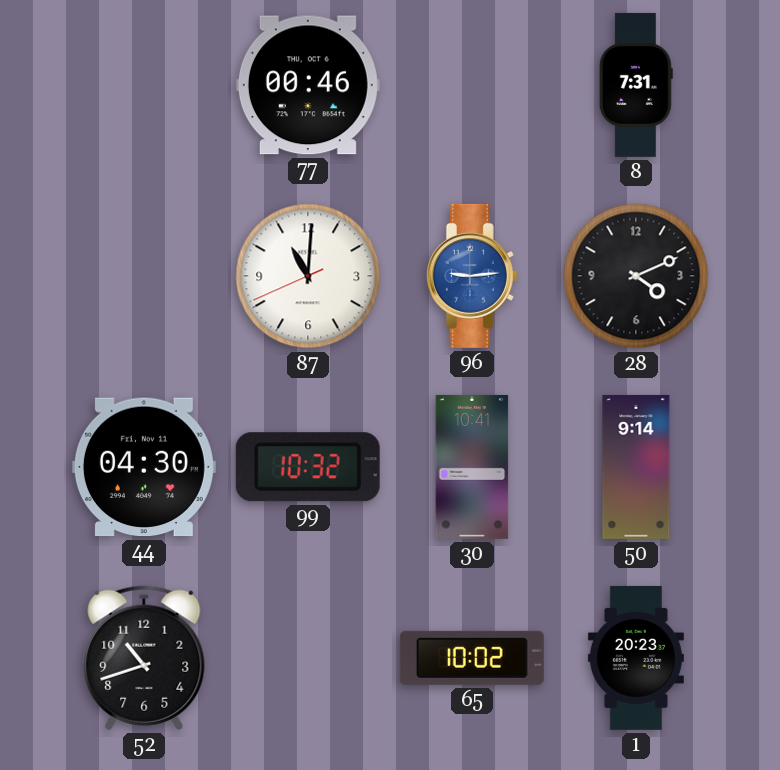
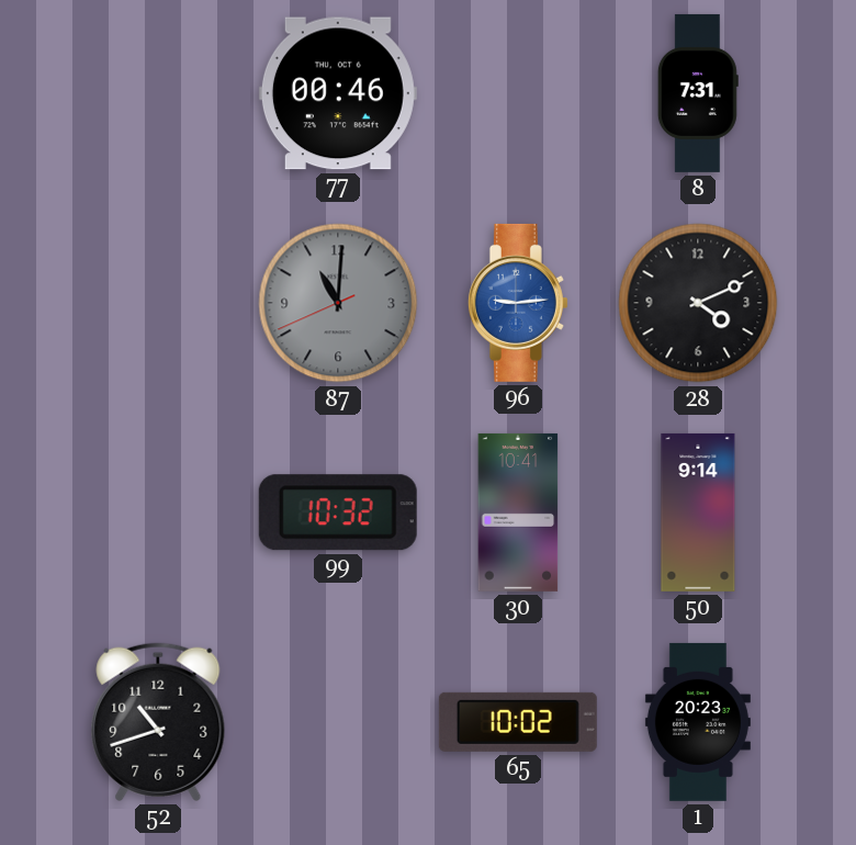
87 dial: white -> grey (338, 303)
44: 04:30 -> none (144, 467)
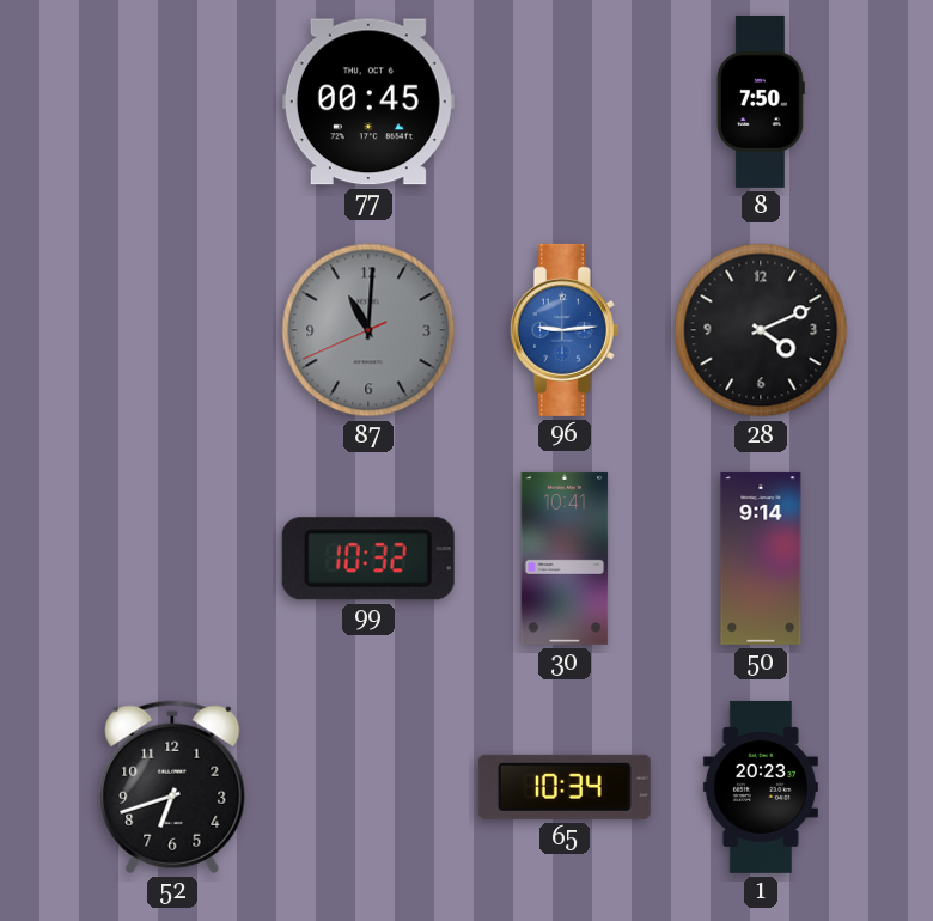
77: 00:46 -> 00:45 (368, 102)
8: 7:31 -> 7:50 (761, 102)
52: 10:42 -> 6:42 (172, 787)
65: 10:02 -> 10:34 (565, 787)
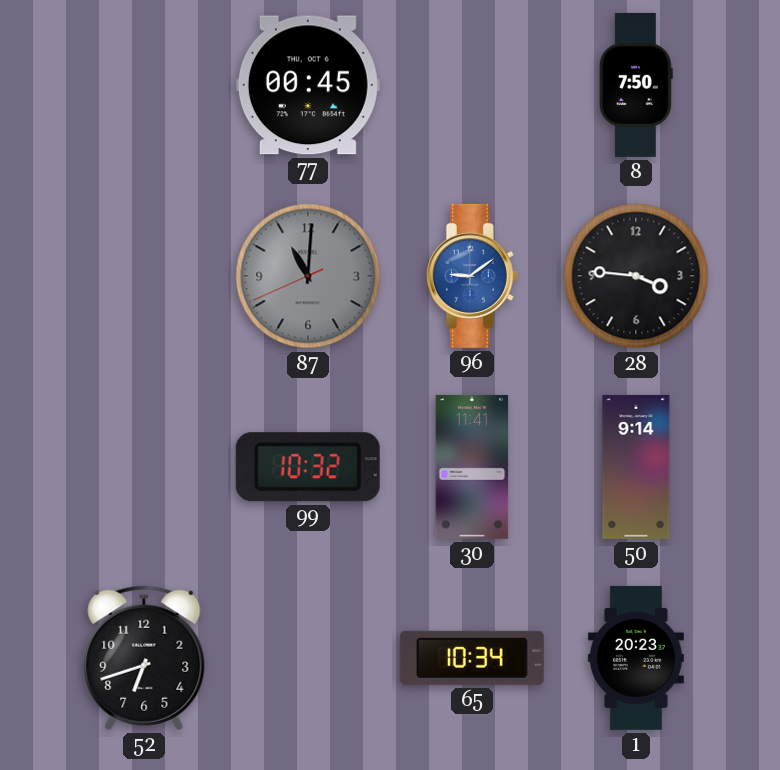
96: 9:14 -> 9:09 (472, 276)
28: 4:11 -> 3:46 (636, 276)
30: 10:41 -> 11:41 (472, 467)
